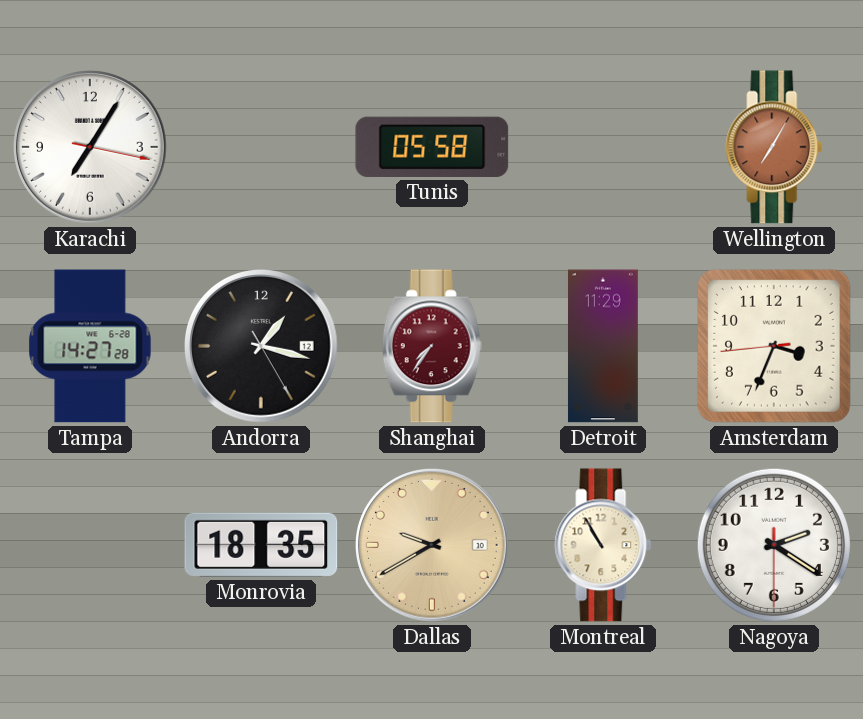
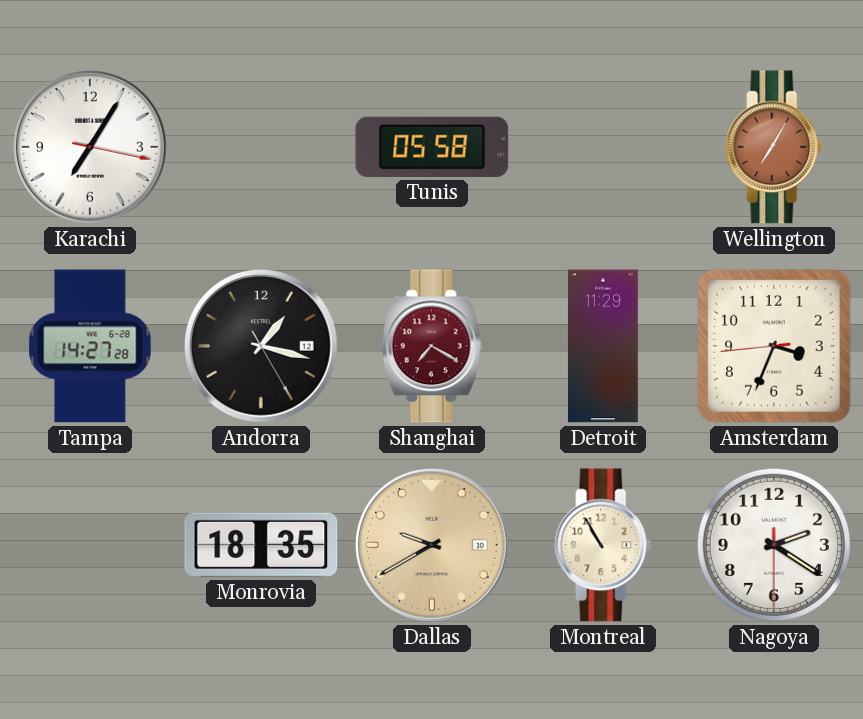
Shanghai: 7:36 -> 7:20 (432, 346)
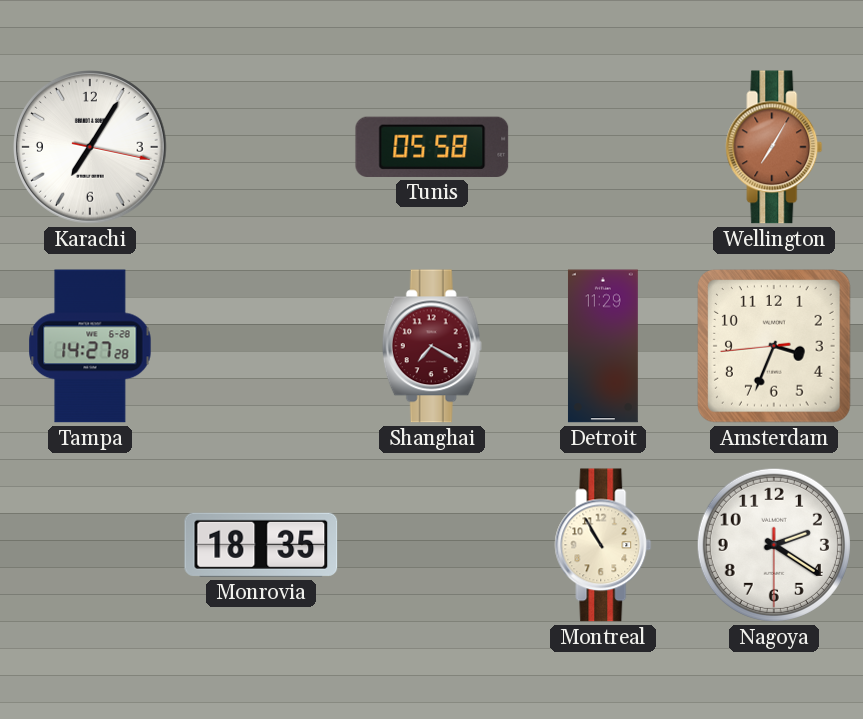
Andorra: 1:17 -> none (262, 347)
Dallas: 9:40 -> none (433, 546)
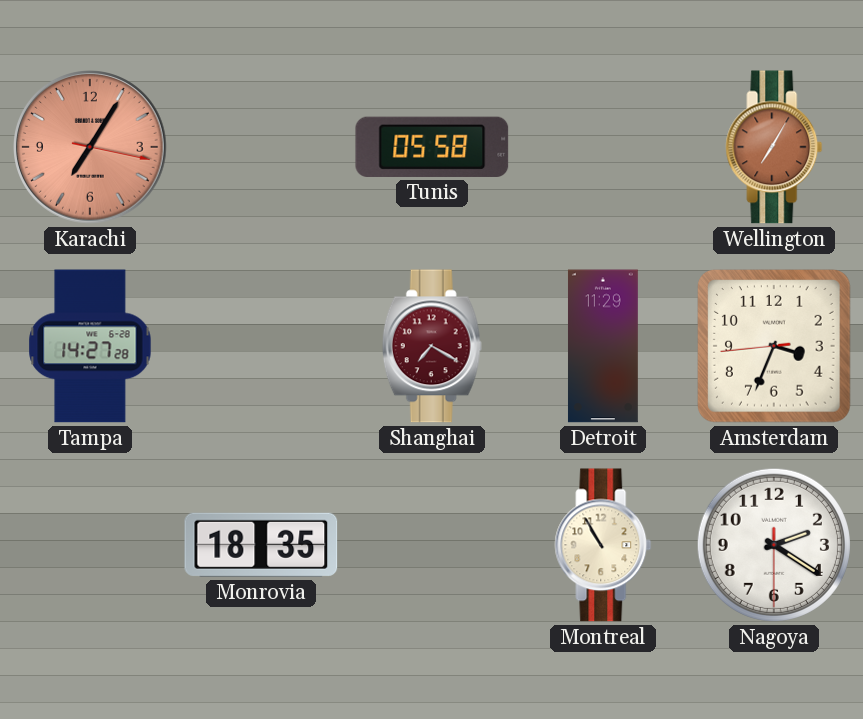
Karachi dial: white -> salmon (91, 148)
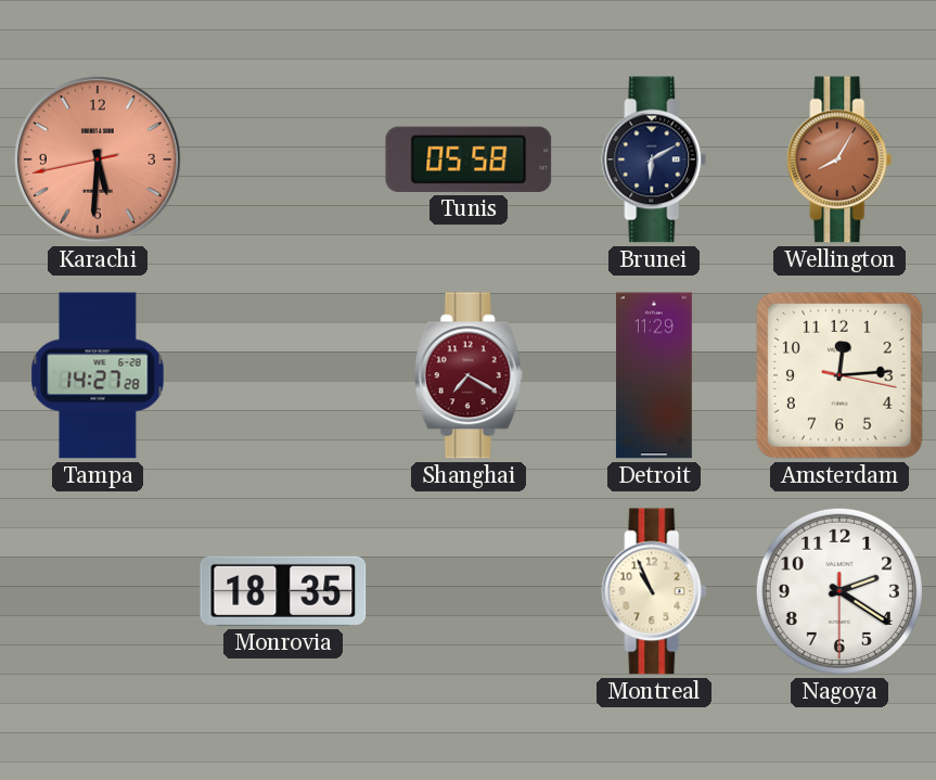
Karachi: 7:05 -> 5:30 (99, 161)
Brunei: none -> 6:10 (654, 159)
Wellington: 7:05 -> 8:05 (839, 159)
Amsterdam: 3:33 -> 12:14 (841, 376)
Montreal: 10:55 -> 10:56 (654, 591)
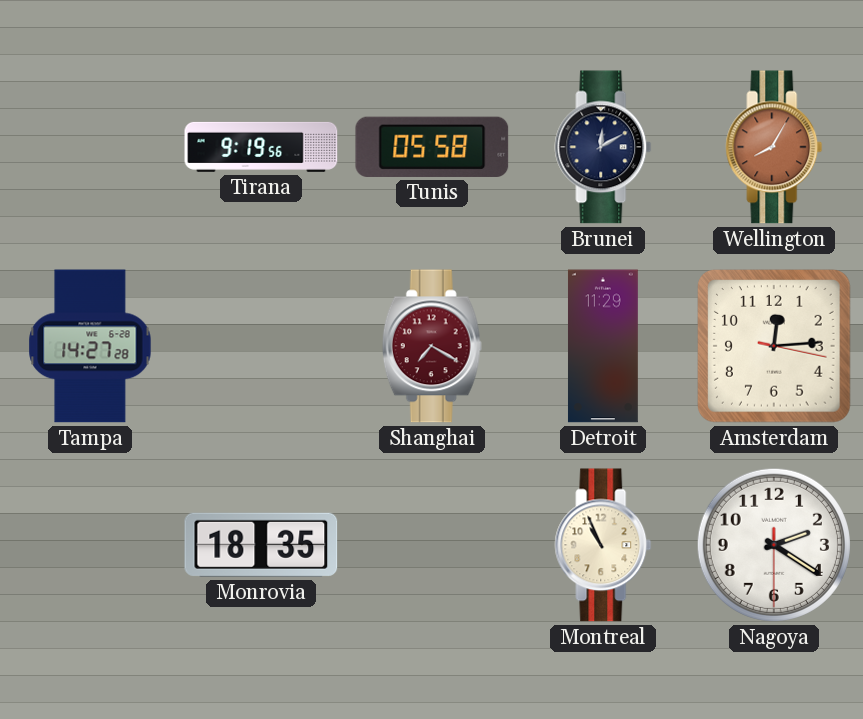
Karachi: 5:30 -> none (99, 161)
Tirana: none -> 9:19 (261, 147)
Brunei: 6:10 -> 12:10 (603, 147)
